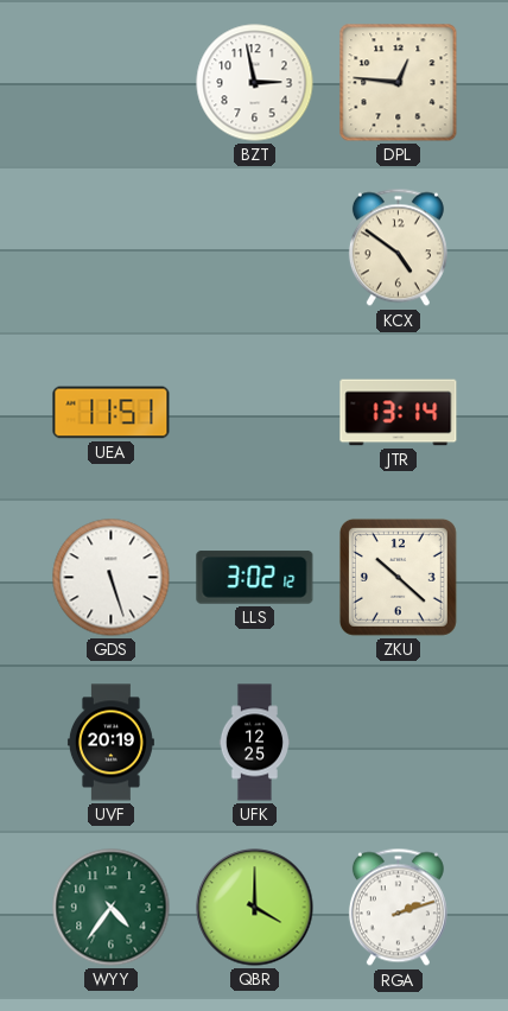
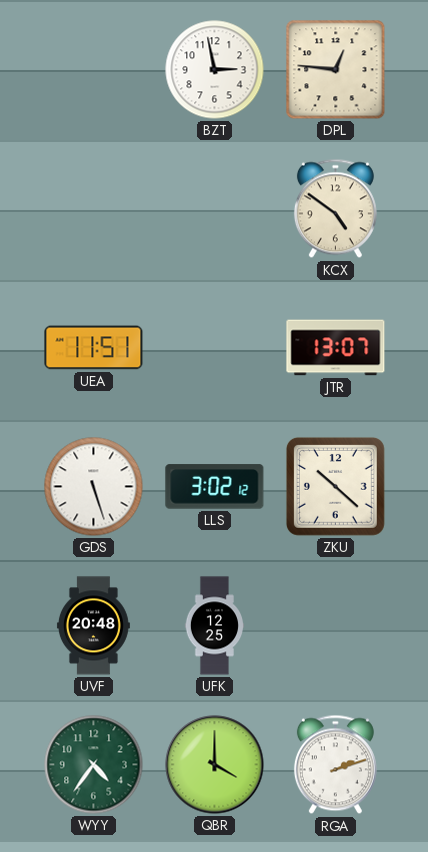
JTR: 13:14 -> 13:07 (336, 348)
UVF: 20:19 -> 20:48 (93, 626)
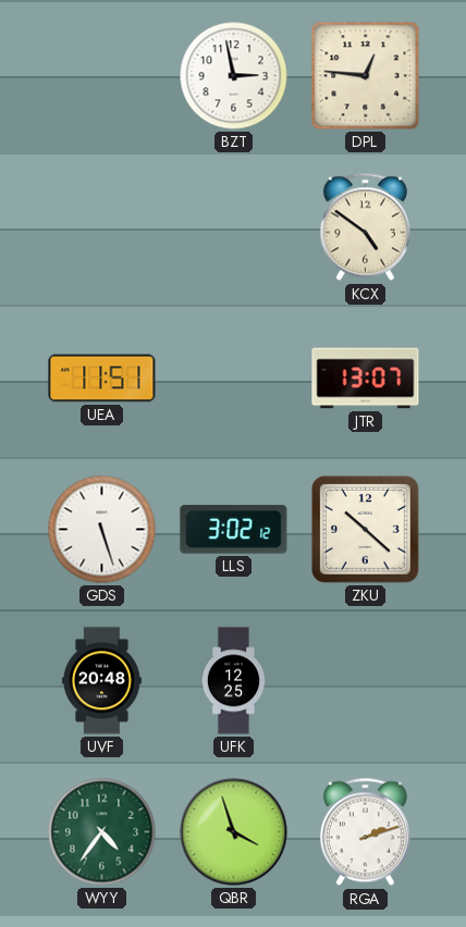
QBR: 4:00 -> 3:57 (234, 832)
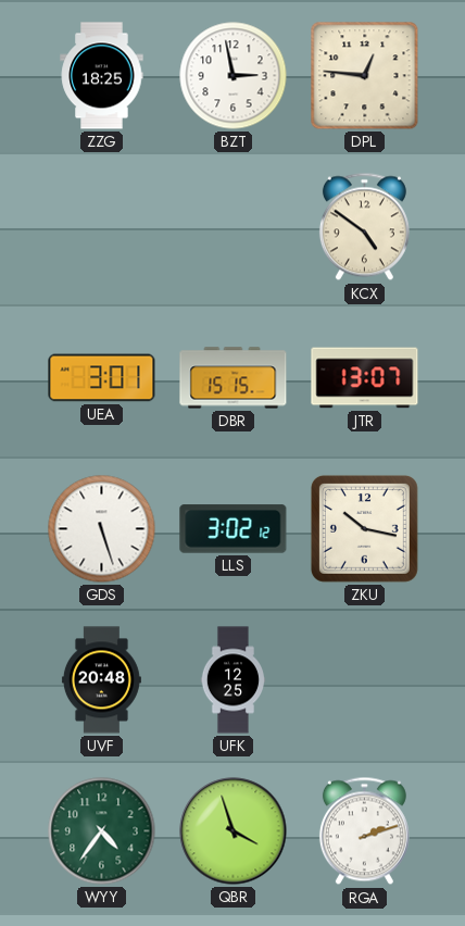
ZZG: none -> 18:25 (102, 76)
UEA: 11:51 -> 3:01 (102, 378)
DBR: none -> 15:15 (234, 378)
ZKU: 10:22 -> 10:17 (364, 528)
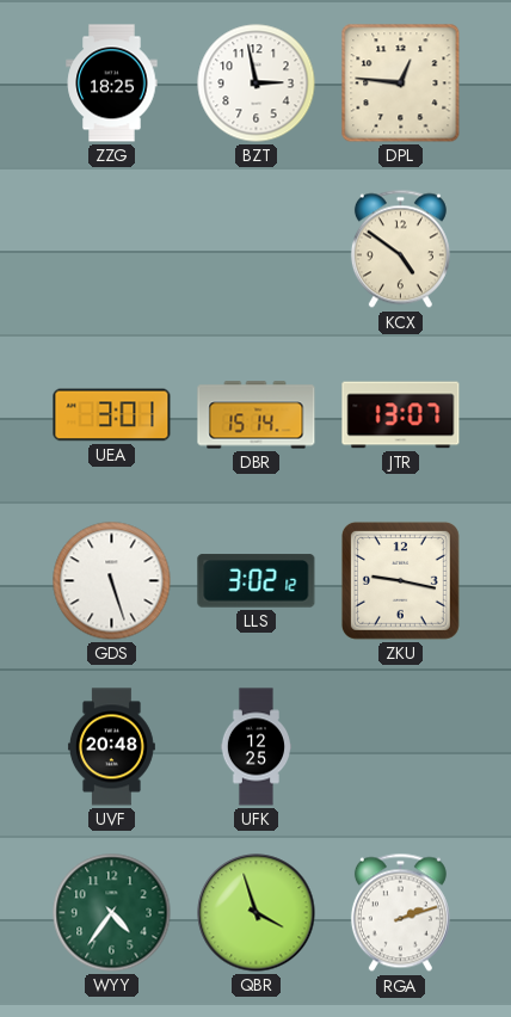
DBR: 15:15 -> 15:14 (257, 415)
ZKU: 10:17 -> 9:17 (400, 580)
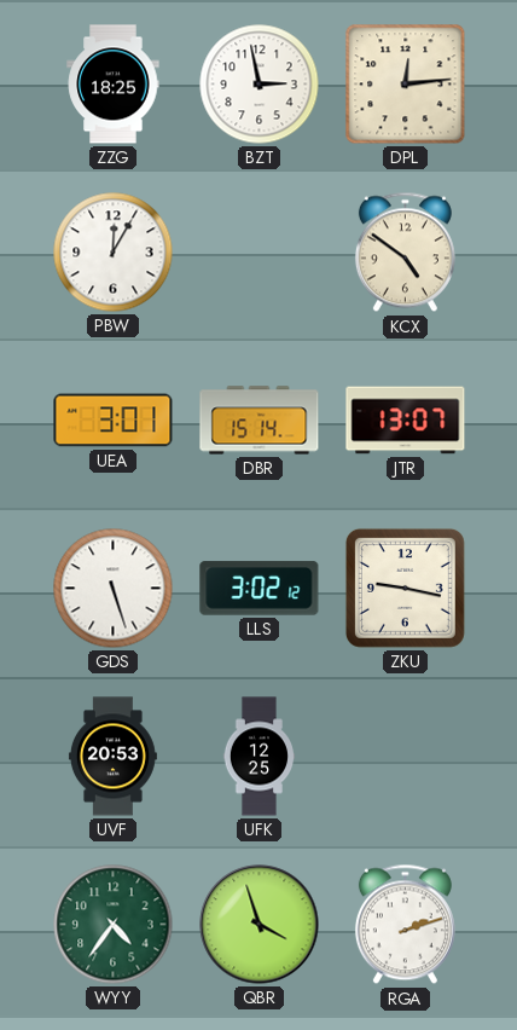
DPL: 12:46 -> 12:14 (406, 85)
PBW: none -> 12:05 (114, 253)
UVF: 20:48 -> 20:53 (112, 757)
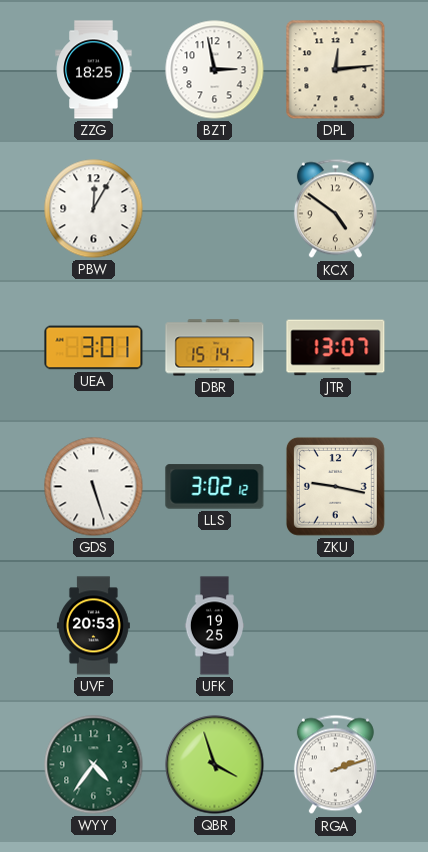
UFK: 12:25 -> 19:25 (214, 626)
